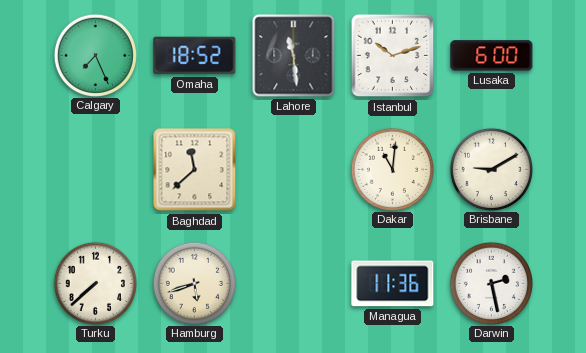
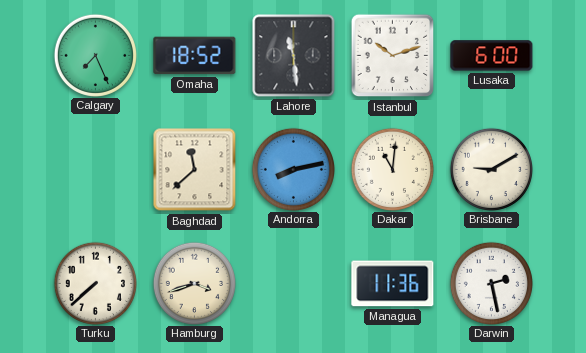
Andorra: none -> 8:13 (293, 169)
Hamburg: 5:42 -> 3:42 (194, 283)
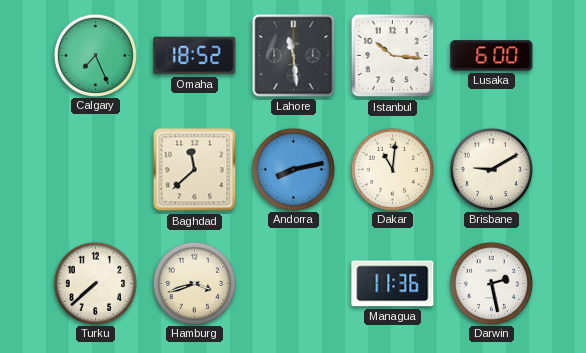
Istanbul: 10:12 -> 10:16 (393, 56)
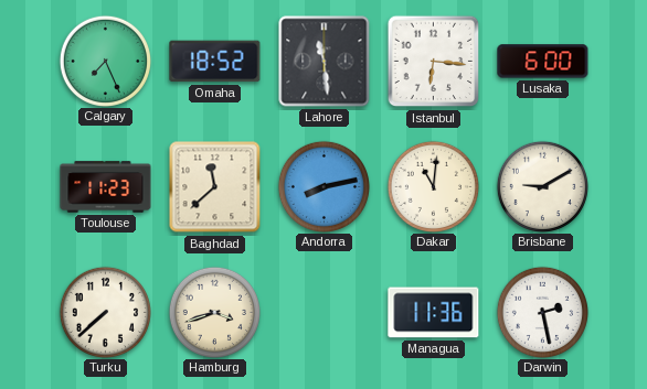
Istanbul: 10:16 -> 6:16 (434, 62)
Toulouse: none -> 11:23 (106, 187)
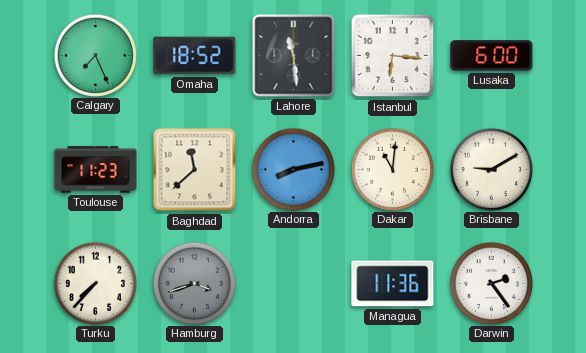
Turku: 7:38 -> 7:37 (95, 283)
Hamburg dial: cream -> grey (194, 283)
Darwin: 2:28 -> 2:24 (491, 283)
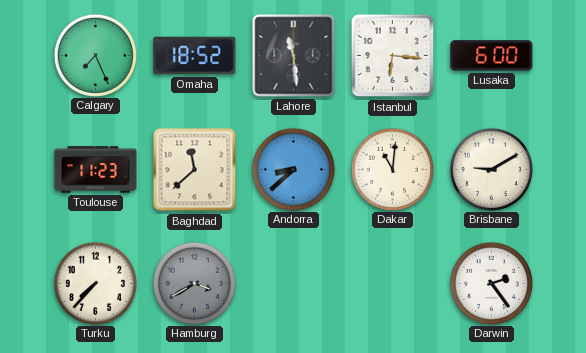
Andorra: 8:13 -> 8:38 (293, 169)
Hamburg: 3:42 -> 3:40 (194, 283)
Managua: 11:36 -> none (393, 284)
